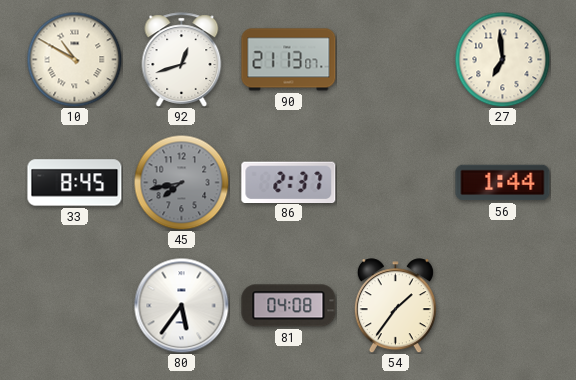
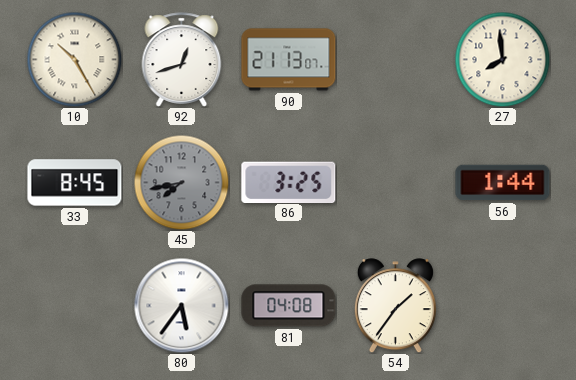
10: 10:50 -> 10:25 (74, 59)
27: 6:59 -> 7:59 (502, 59)
86: 2:37 -> 3:25 (289, 182)
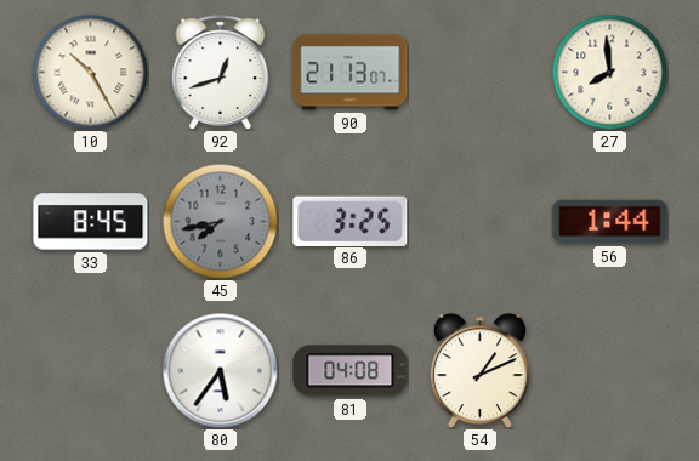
54: 1:36 -> 1:11 (479, 371)
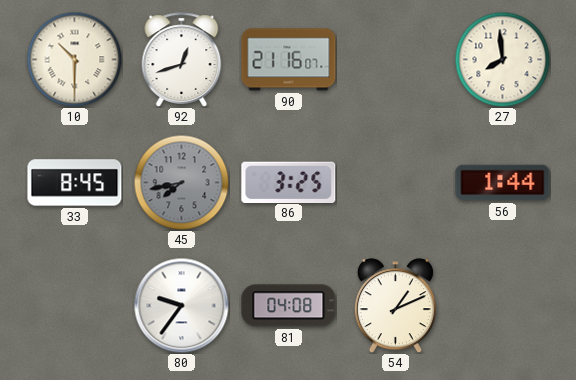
10: 10:25 -> 10:30 (74, 59)
90: 21:13 -> 21:16 (289, 60)
80: 5:36 -> 9:36 (181, 305)
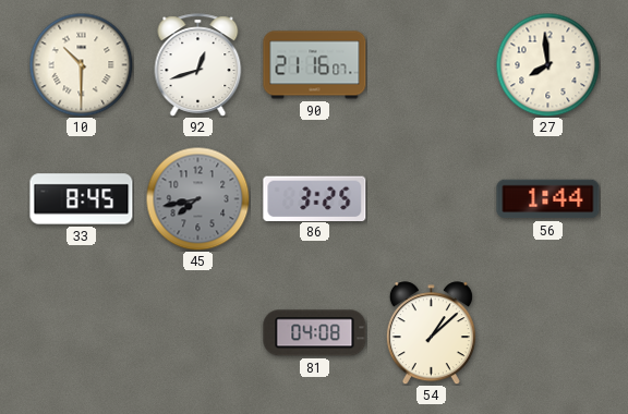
80: 9:36 -> none (181, 305)
54: 1:11 -> 1:08 (431, 333)
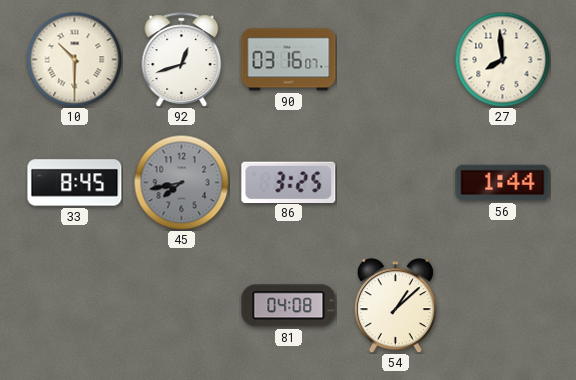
90: 21:16 -> 03:16 (289, 60)
